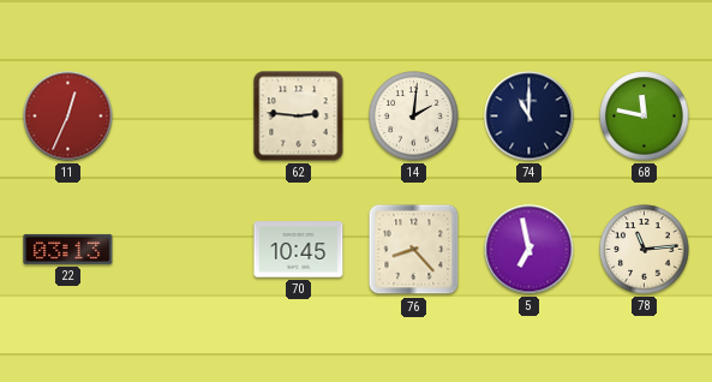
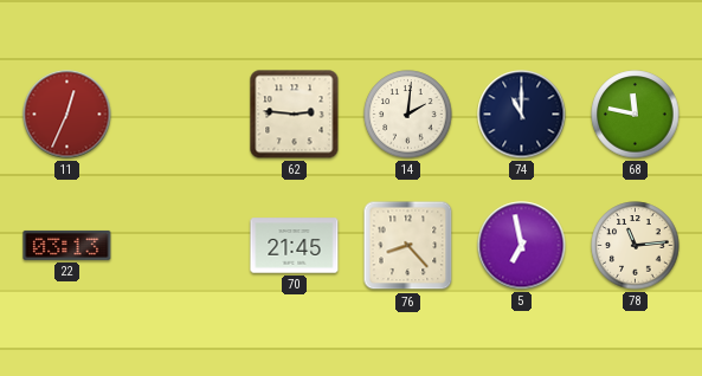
70: 10:45 -> 21:45 (295, 246)
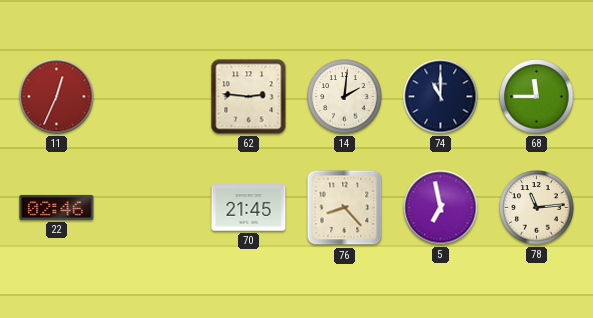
68: 11:47 -> 11:45 (537, 97)
22: 03:13 -> 02:46 (57, 207)
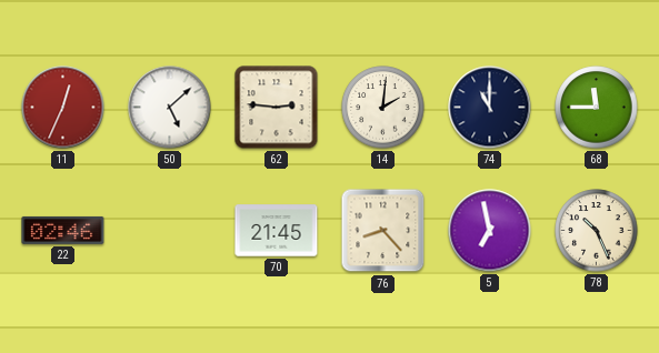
50: none -> 5:08 (170, 108)
78: 11:14 -> 10:26 (597, 231)
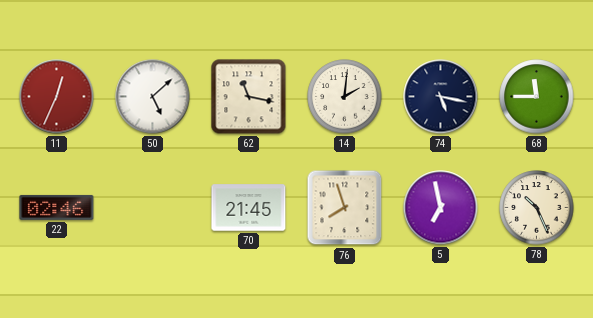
62: 2:46 -> 11:17 (249, 97)
74: 11:00 -> 5:17 (441, 97)
76: 8:23 -> 7:57 (345, 208)
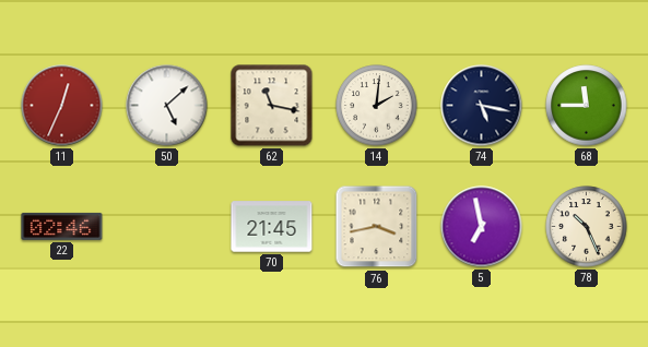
76: 7:57 -> 3:43 (377, 227)
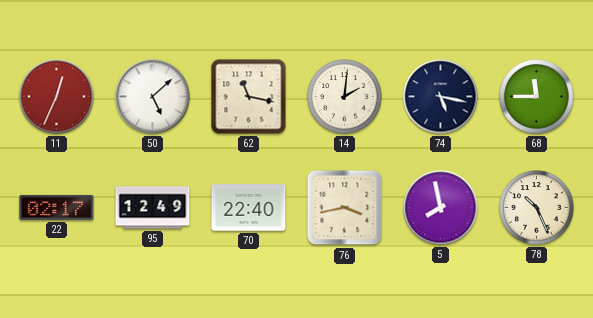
22: 02:46 -> 02:17 (57, 207)
95: none -> 12:49 (153, 208)
70: 21:45 -> 22:40 (249, 208)
5: 6:58 -> 7:58 (441, 208)
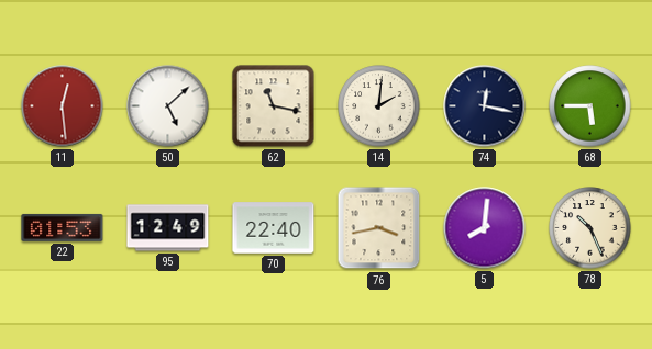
11: 12:34 -> 12:29 (63, 106)
74: 5:17 -> 12:17 (485, 106)
68: 11:45 -> 5:45 (590, 106)
22: 02:17 -> 01:53 (63, 227)
5: 7:58 -> 8:01 (485, 228)
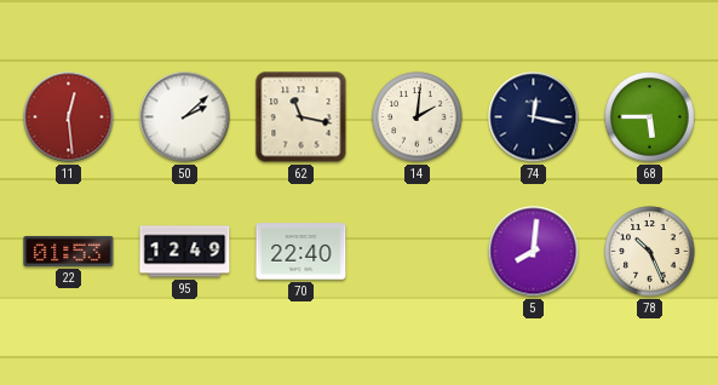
50: 5:08 -> 2:08 (185, 117)
76: 3:43 -> none (379, 228)
